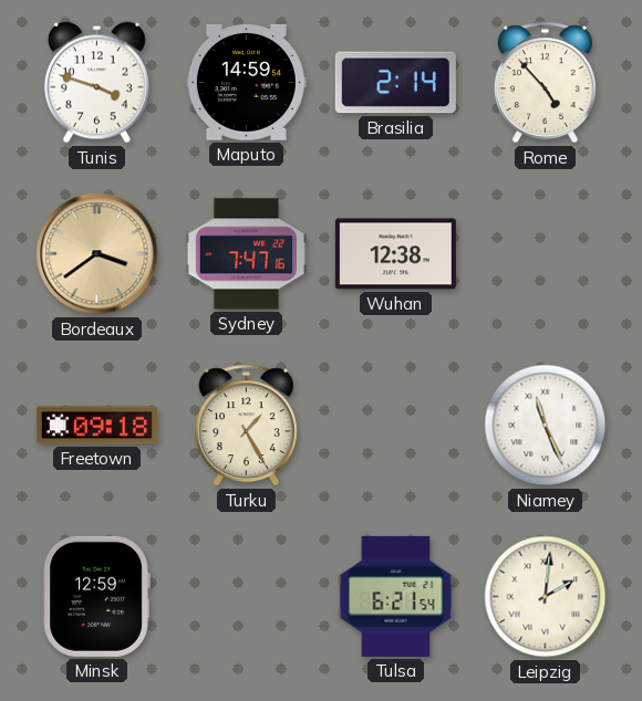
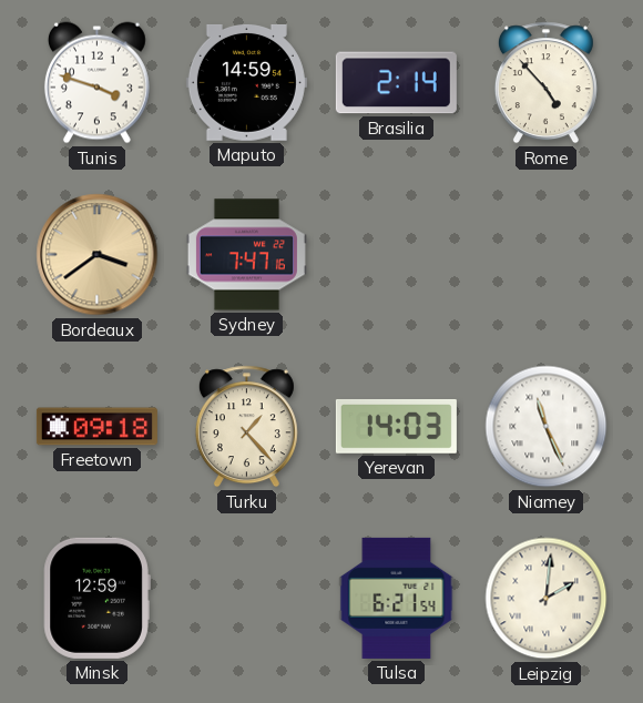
Wuhan: 12:38 -> none (395, 254)
Turku: 1:25 -> 1:23 (246, 427)
Yerevan: none -> 14:03 (396, 426)
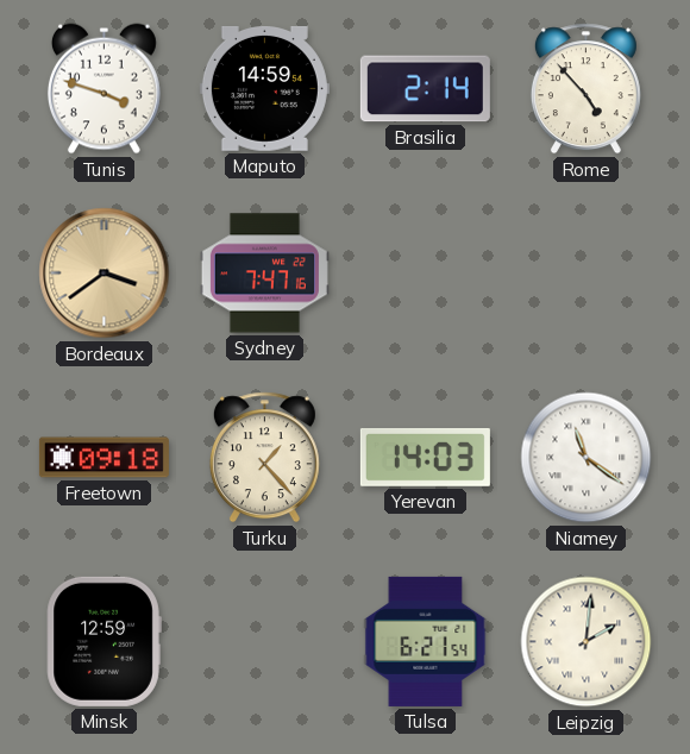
Niamey: 11:26 -> 11:21 (586, 458)
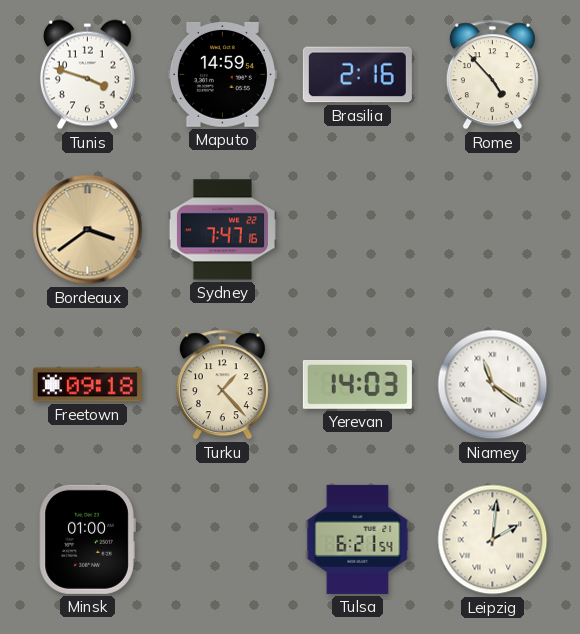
Brasilia: 2:14 -> 2:16 (357, 75)
Minsk: 12:59 -> 01:00 (87, 539)
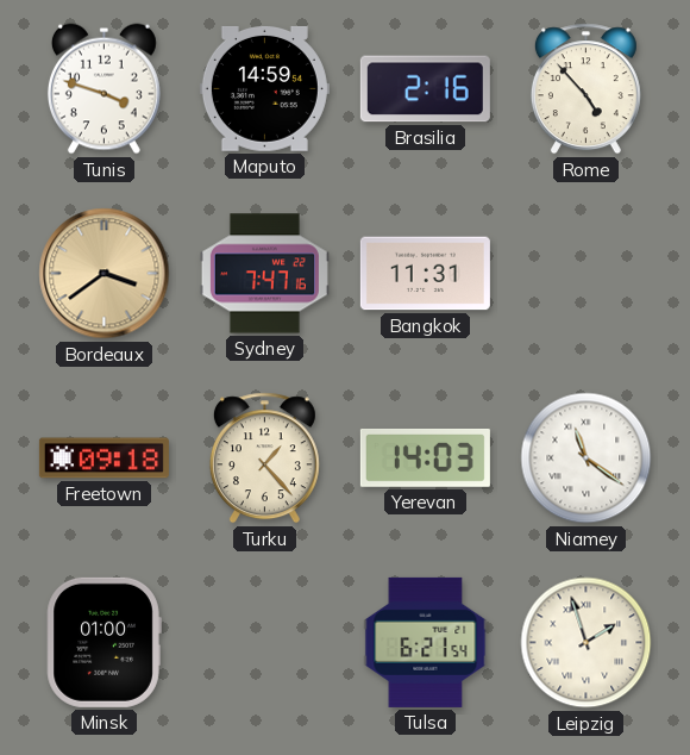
Bangkok: none -> 11:31 (425, 274)
Leipzig: 2:01 -> 1:57 (586, 643)
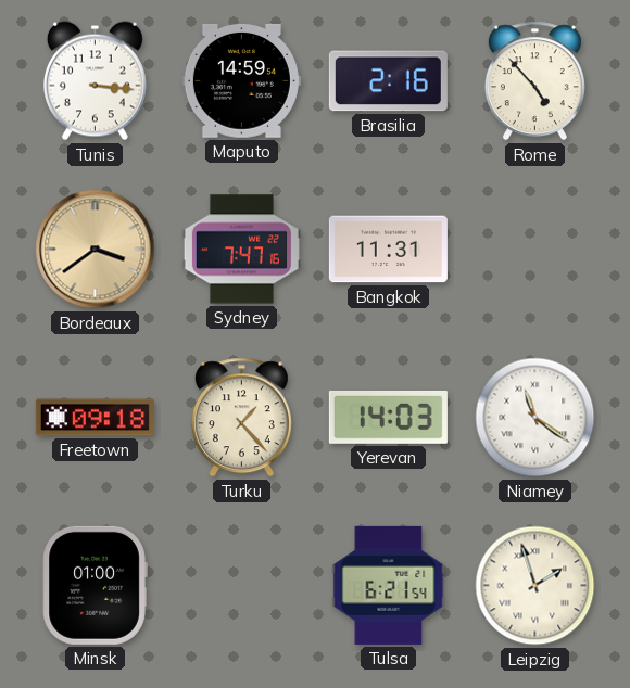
Tunis: 3:48 -> 3:16 (94, 81)
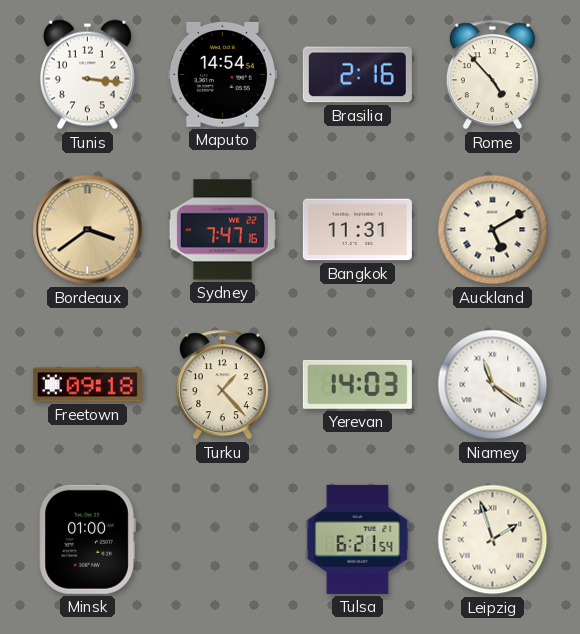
Maputo: 14:59 -> 14:54 (222, 74)
Auckland: none -> 5:10 (493, 230)
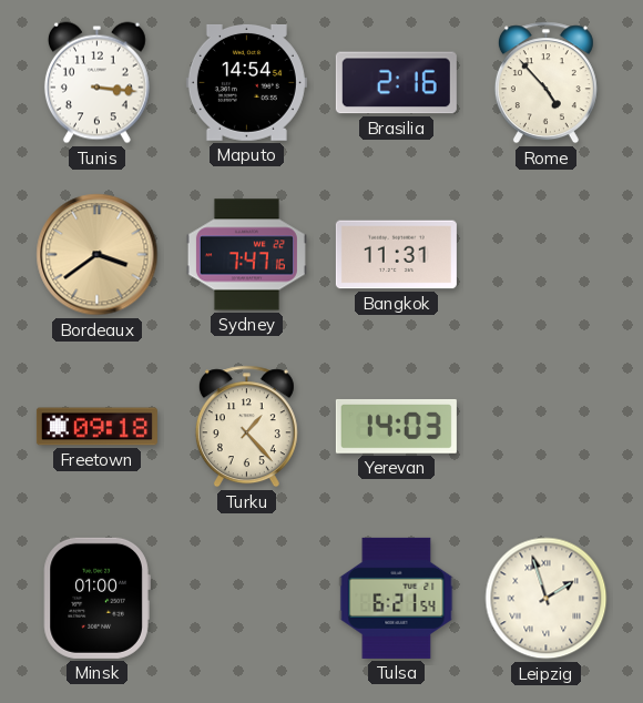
Auckland: 5:10 -> none (493, 230)
Niamey: 11:21 -> none (493, 385)
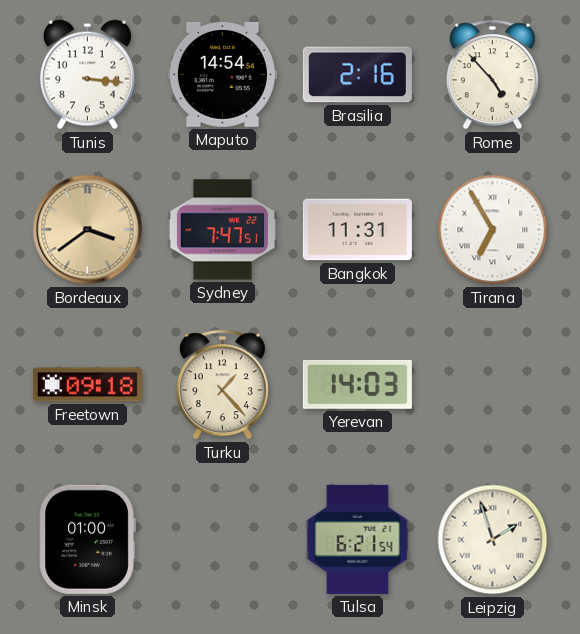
Sydney: 7:47:16 -> 7:47:51 (222, 230)
Tirana: none -> 6:55 (493, 230)
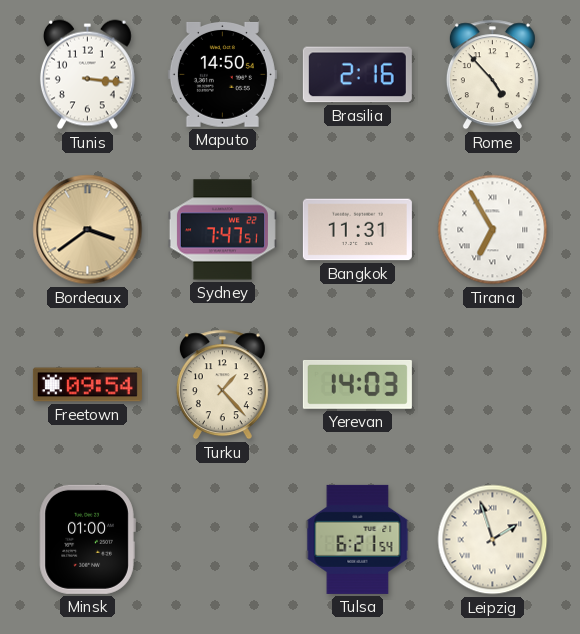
Maputo: 14:54 -> 14:50 (222, 74)
Freetown: 09:18 -> 09:54 (87, 385)
